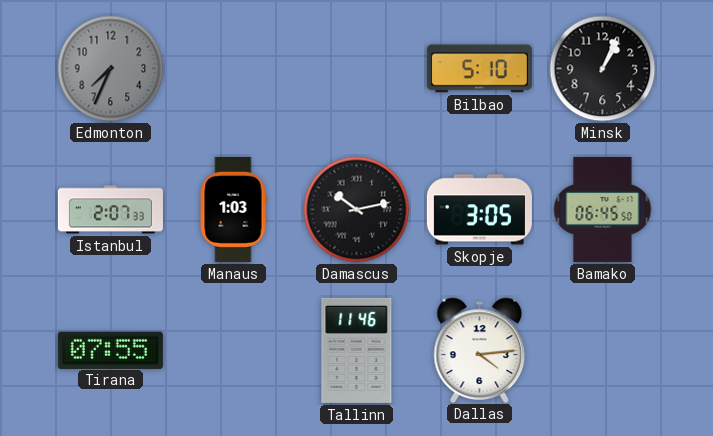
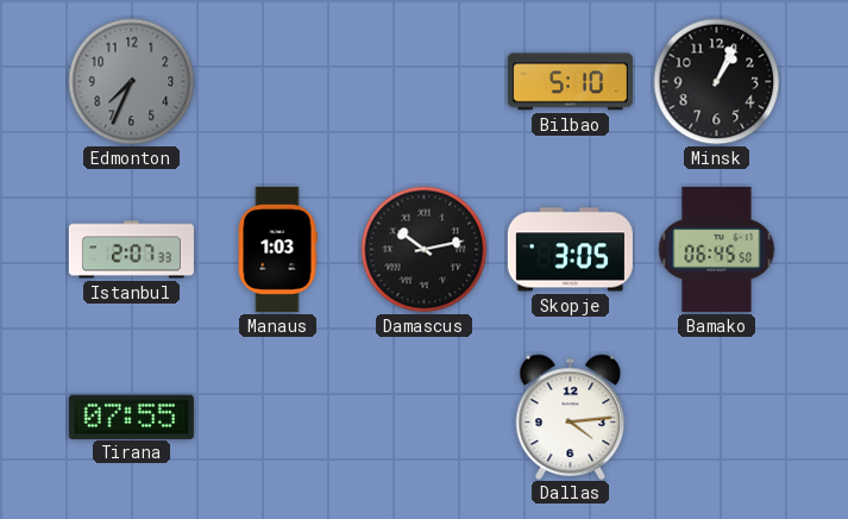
Tallinn: 11:46 -> none (357, 350)
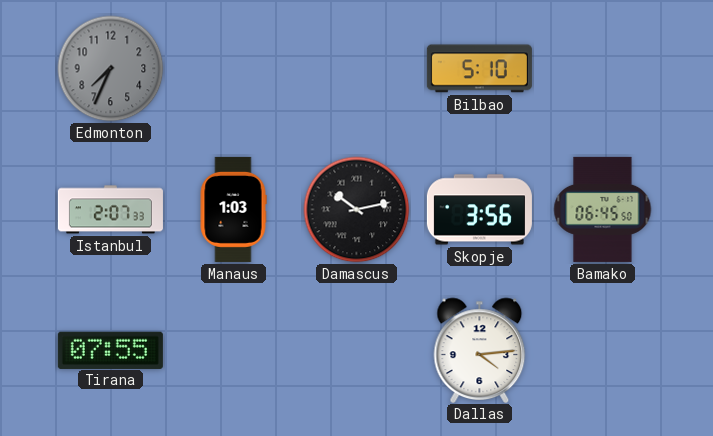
Minsk: 1:04 -> none (717, 82)
Skopje: 3:05 -> 3:56 (479, 210)
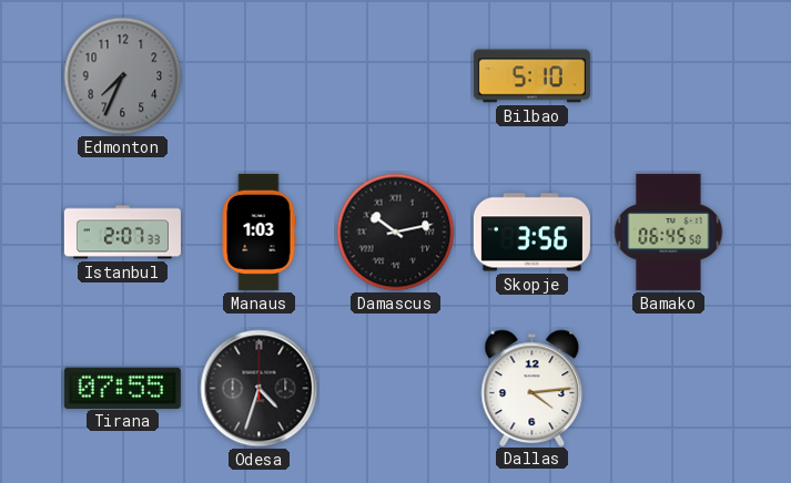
Odesa: none -> 4:33 (260, 389)
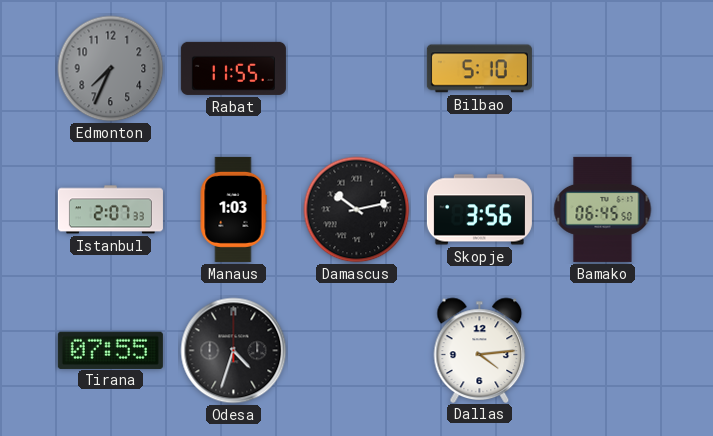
Rabat: none -> 11:55 (233, 68)
